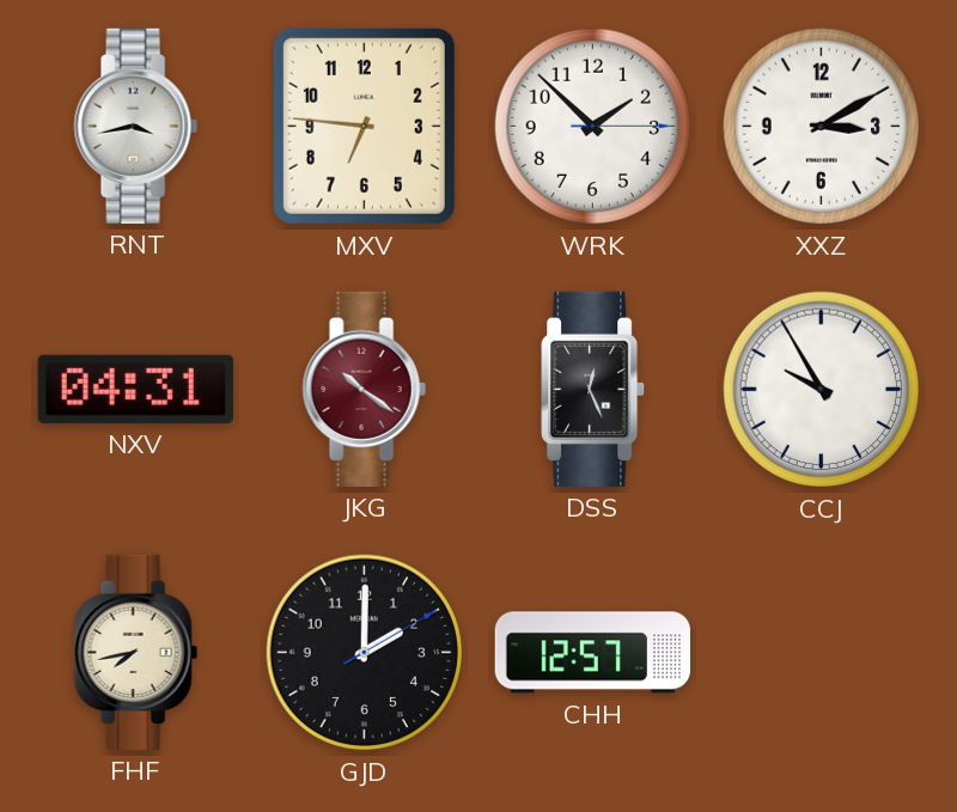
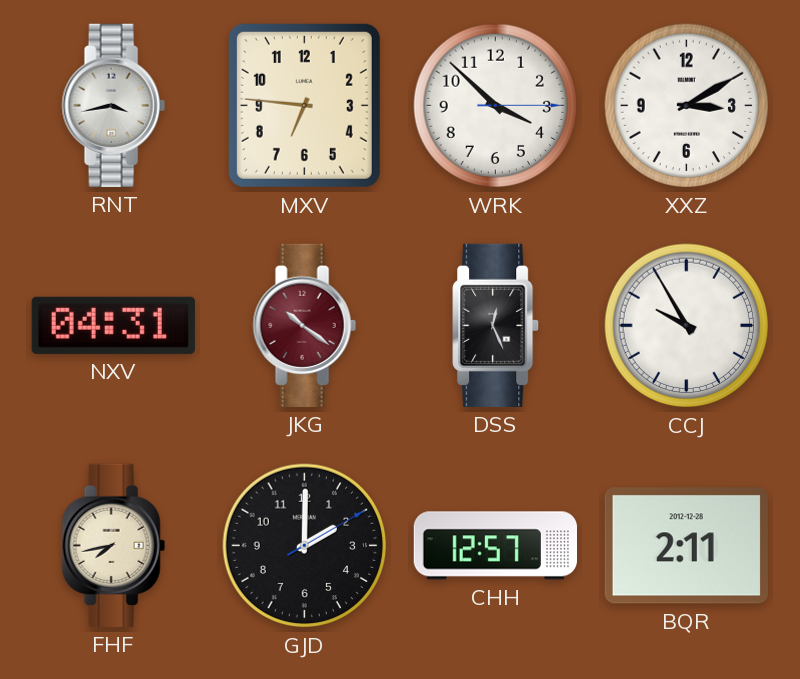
WRK: 1:52 -> 3:52 (496, 106)
BQR: none -> 2:11 (686, 546)
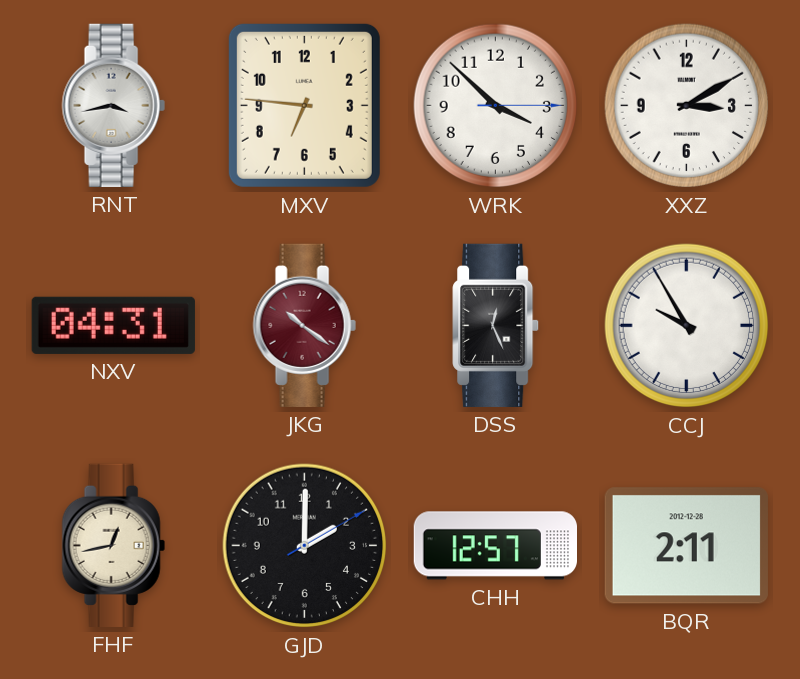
FHF: 7:43 -> 12:43 (113, 545)
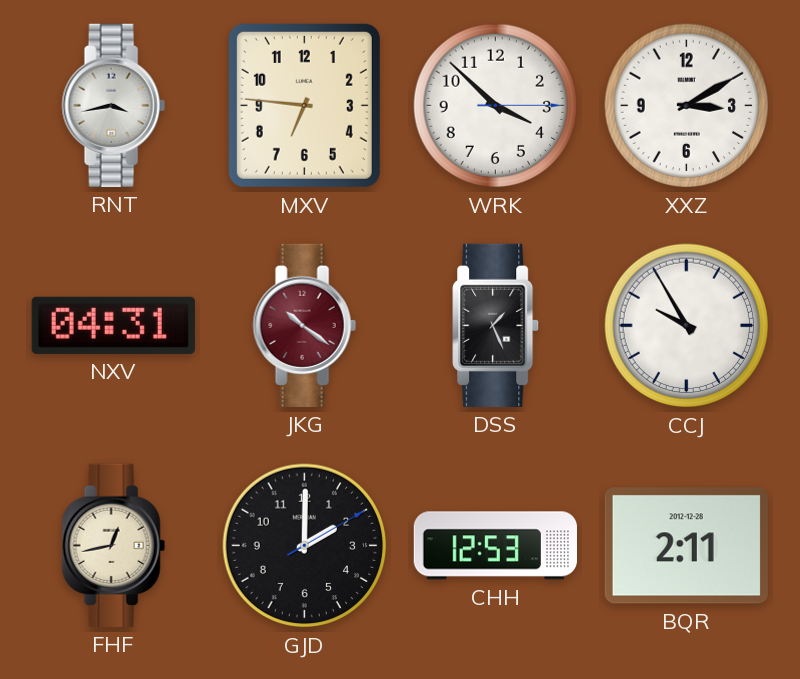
DSS: 12:26 -> 1:26 (496, 325)
CHH: 12:57 -> 12:53 (495, 546)
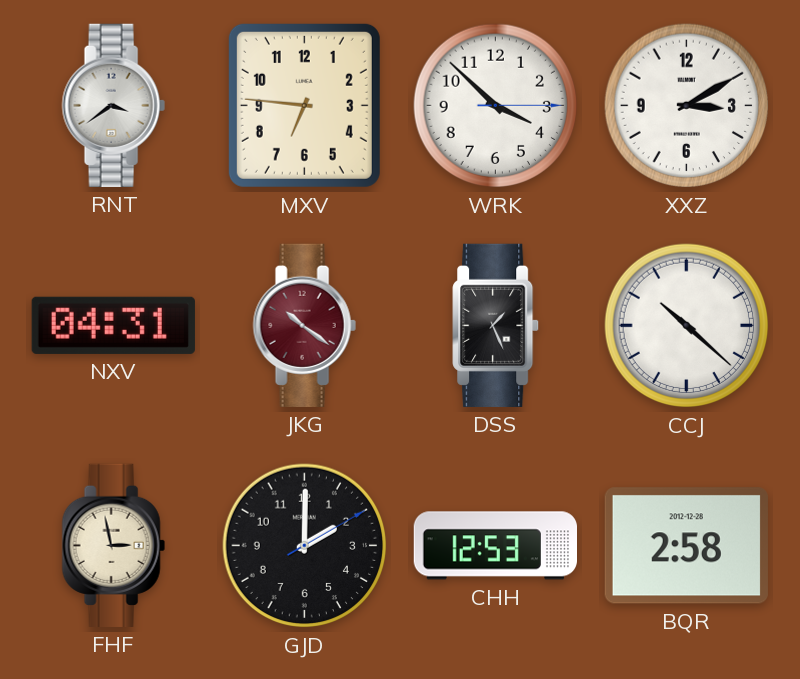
RNT: 3:43 -> 3:39 (113, 105)
CCJ: 9:55 -> 10:22 (687, 326)
FHF: 12:43 -> 2:58 (113, 545)
BQR: 2:11 -> 2:58 (686, 546)
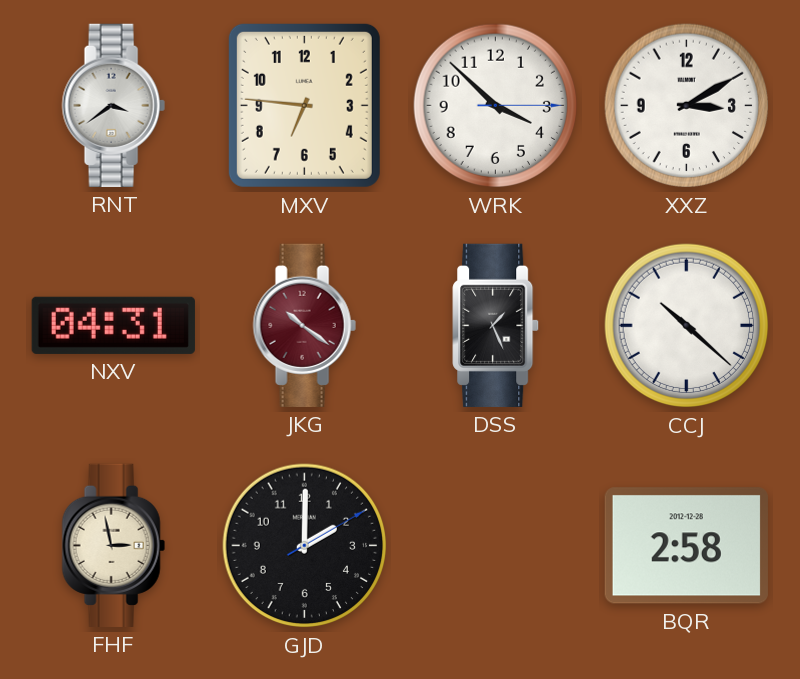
CHH: 12:53 -> none (495, 546)
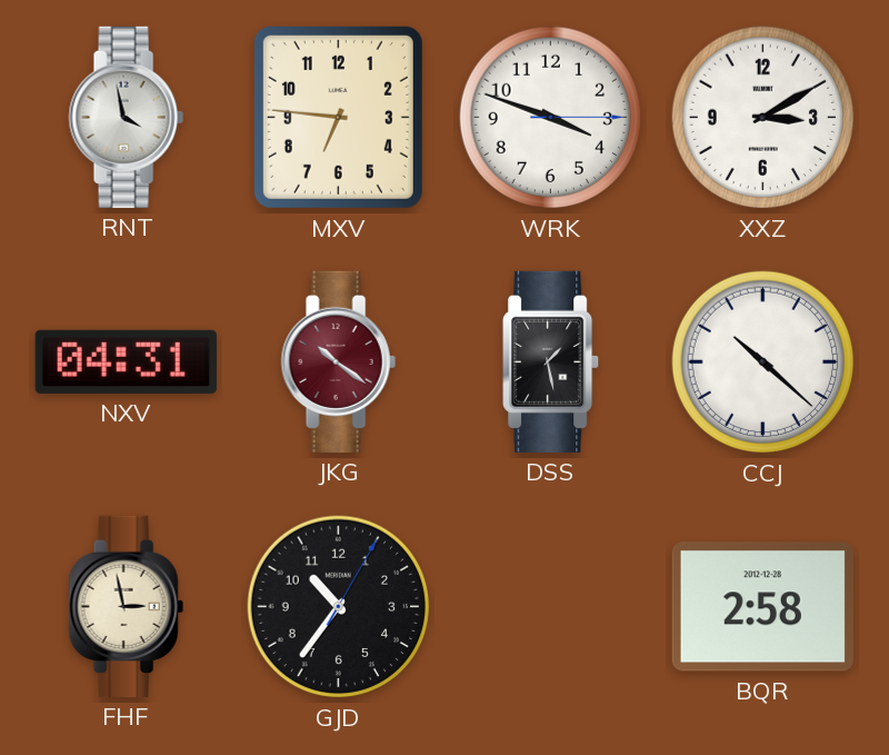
RNT: 3:39 -> 3:58 (126, 117)
WRK: 3:52 -> 3:48 (551, 118)
DSS: 1:26 -> 1:28 (551, 361)
GJD: 2:00 -> 10:36 (339, 607)
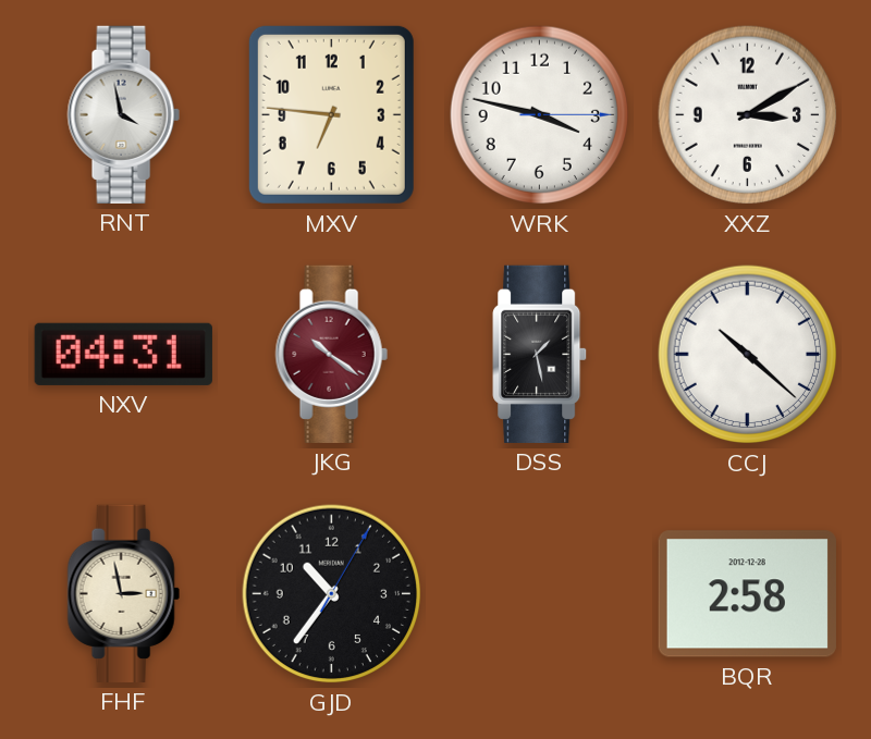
WRK: 3:48 -> 3:47 (540, 115)
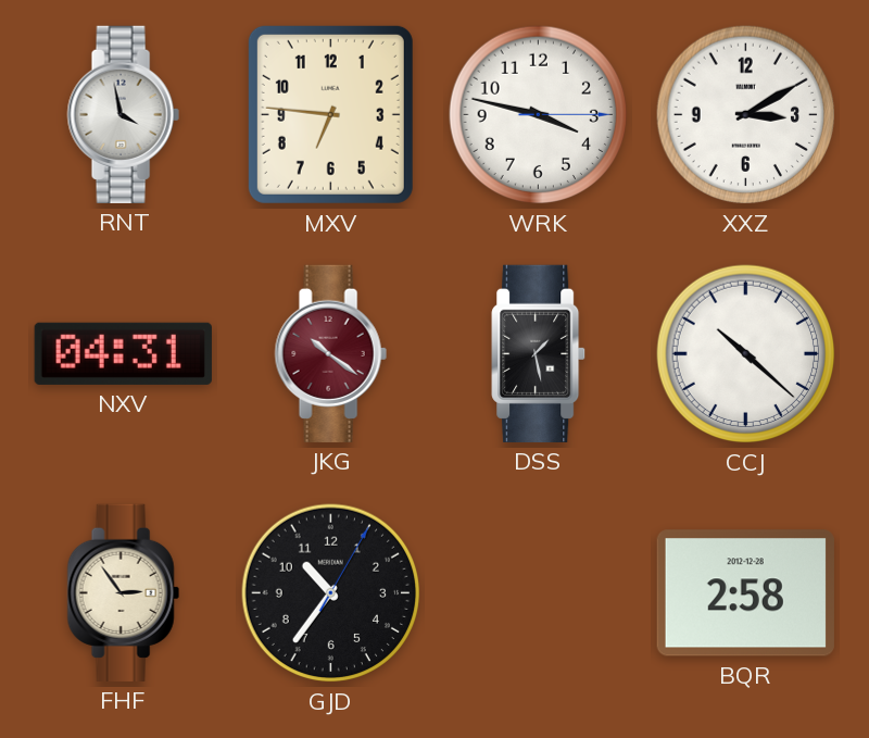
FHF: 2:58 -> 2:54 (123, 592)
